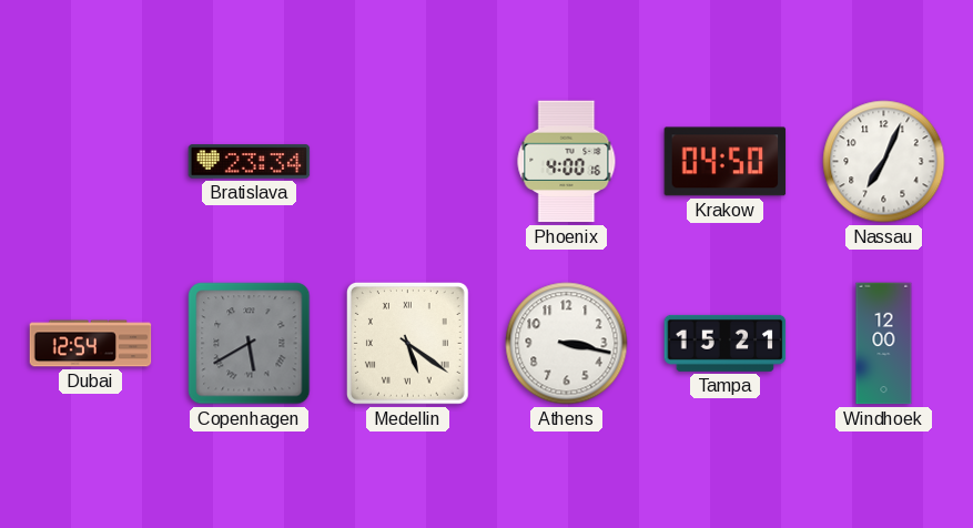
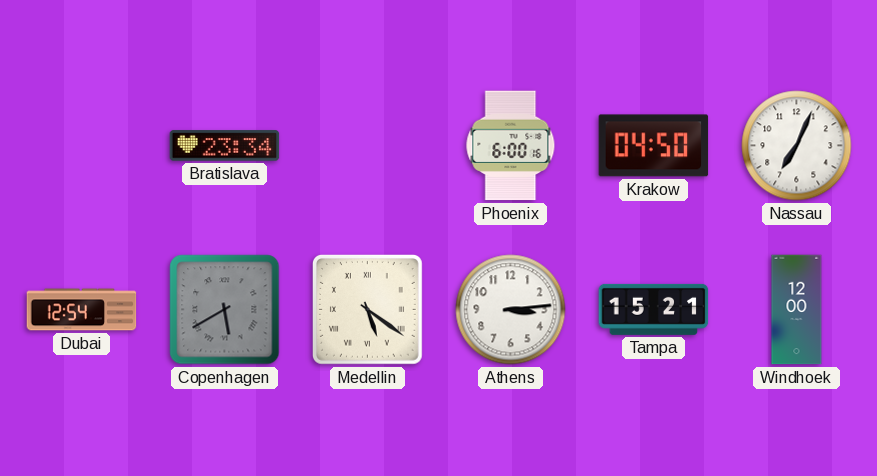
Phoenix: 4:00 -> 6:00 (511, 146)
Athens: 3:17 -> 3:14 (511, 310)
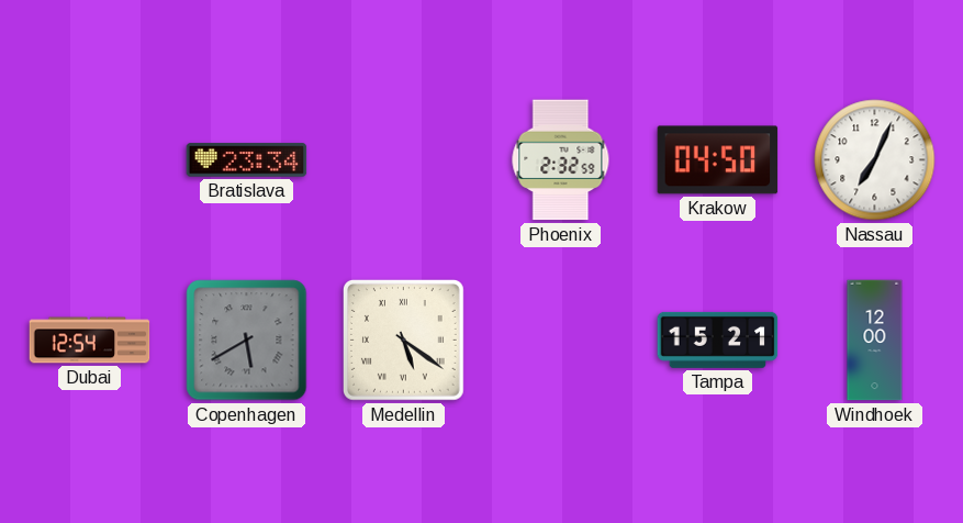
Phoenix: 6:00 -> 2:32 (561, 160)
Athens: 3:14 -> none (511, 310)
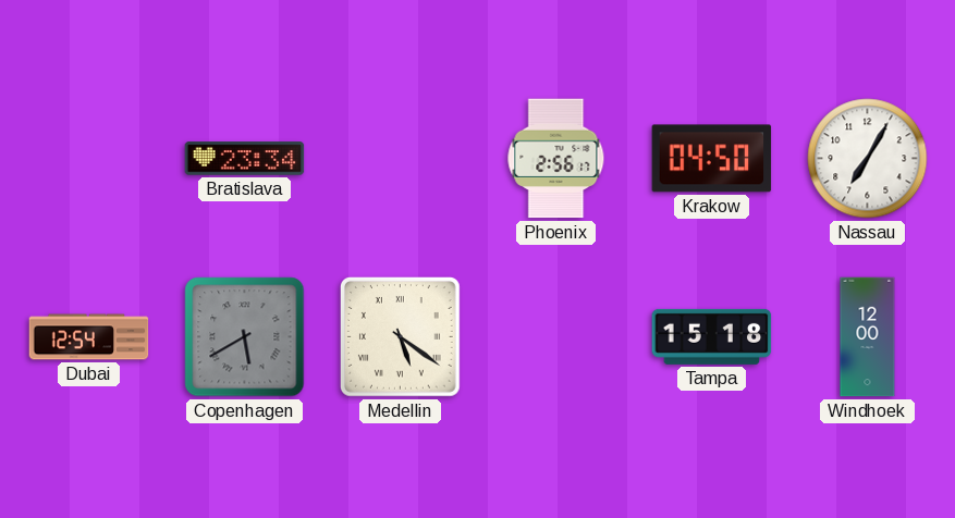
Phoenix: 2:32 -> 2:56 (556, 159)
Nassau: 7:04 -> 7:05 (868, 159)
Tampa: 15:21 -> 15:18 (712, 336)
